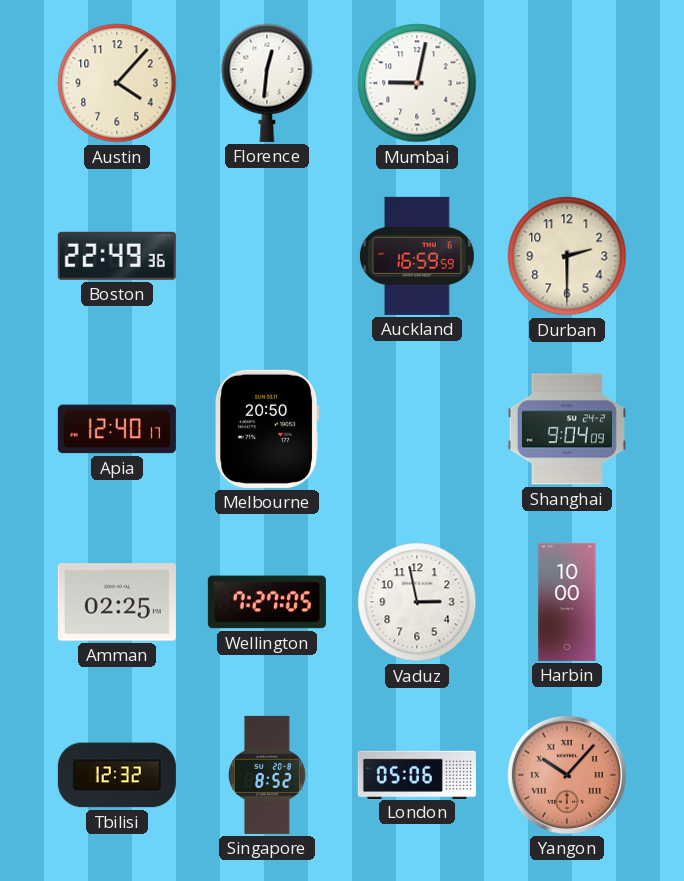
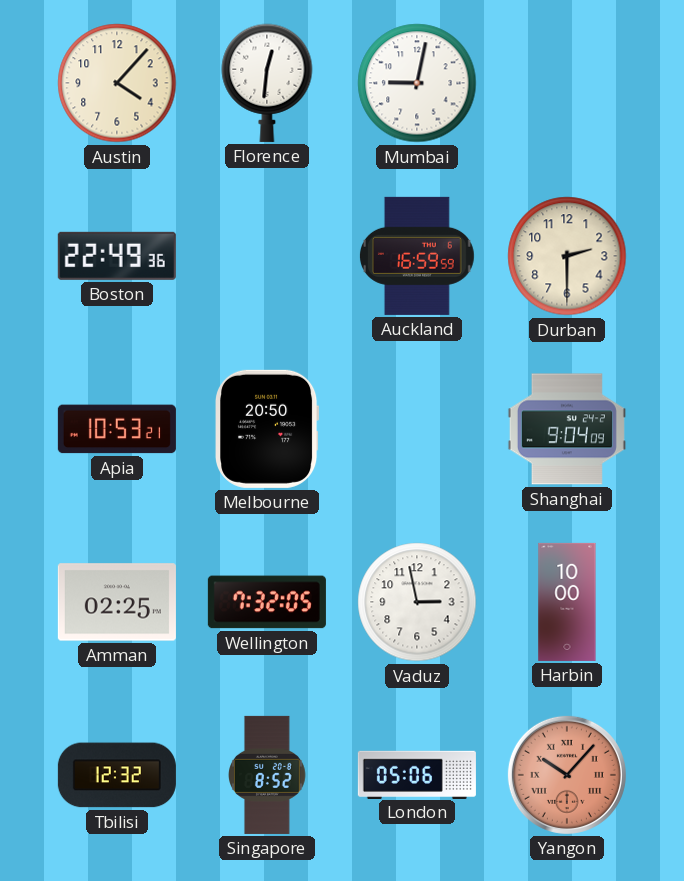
Apia: 12:40 -> 10:53 (117, 429)
Wellington: 7:27 -> 7:32 (267, 602)
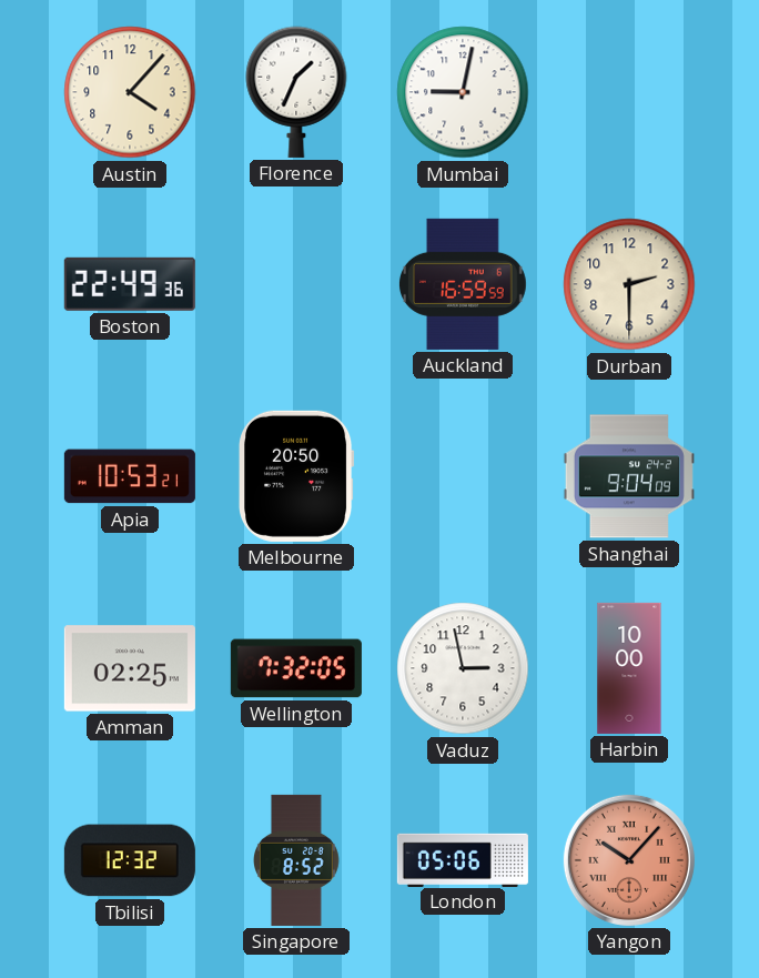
Florence: 12:31 -> 1:34 (296, 92)
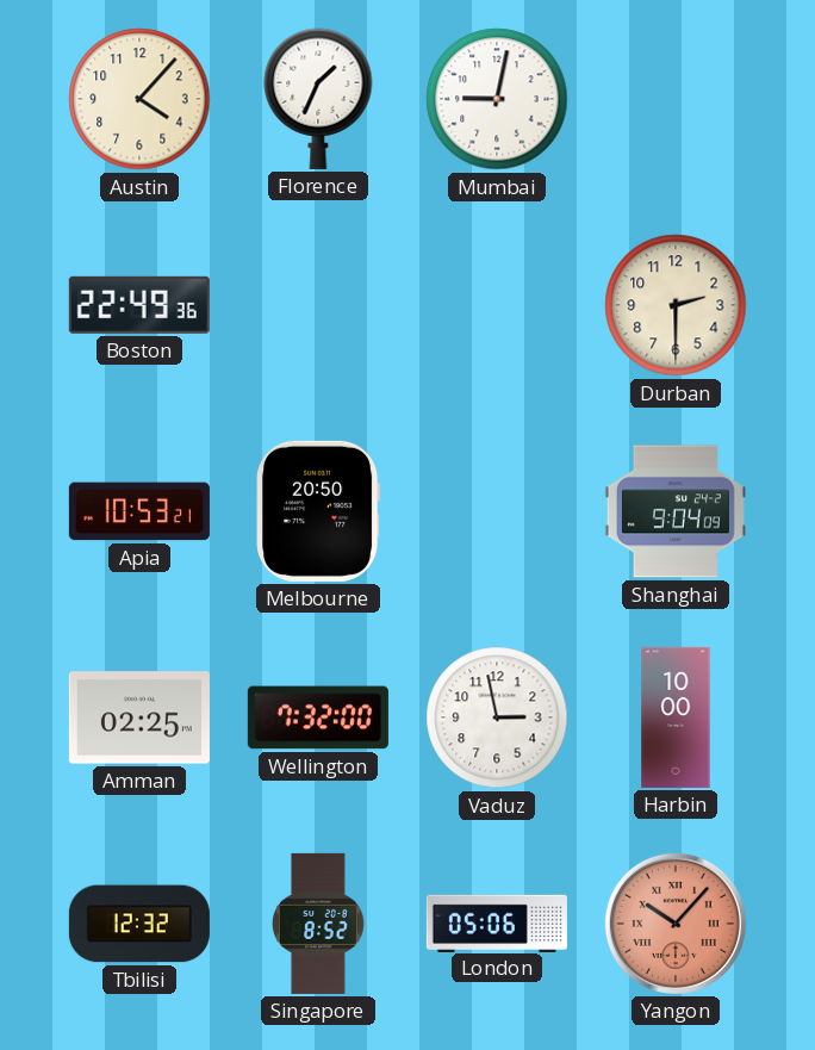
Auckland: 16:59 -> none (463, 284)
Wellington: 7:32:05 -> 7:32:00 (318, 717)
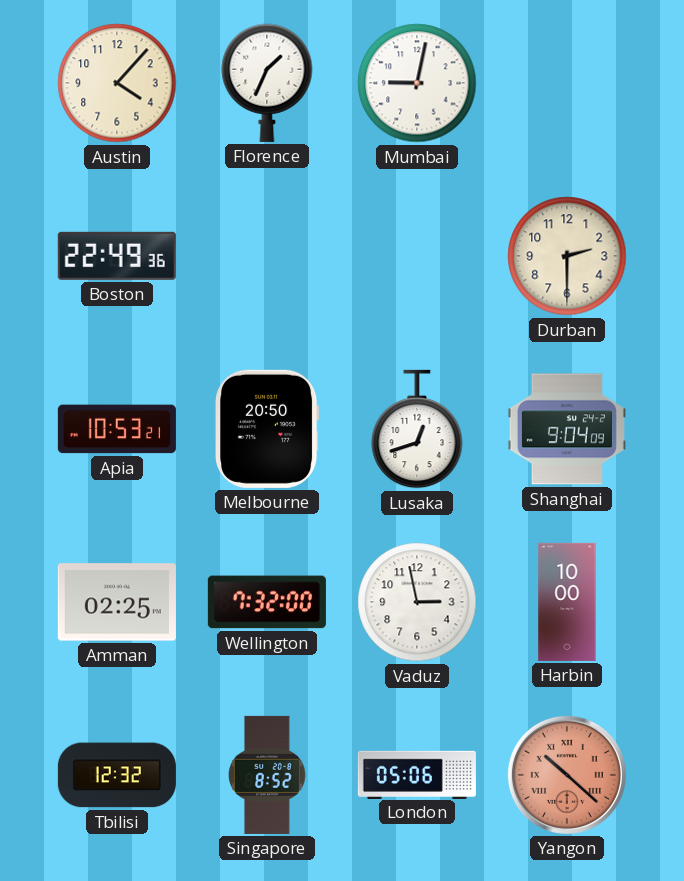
Lusaka: none -> 12:42 (417, 429)
Yangon: 10:07 -> 10:22 (567, 775)
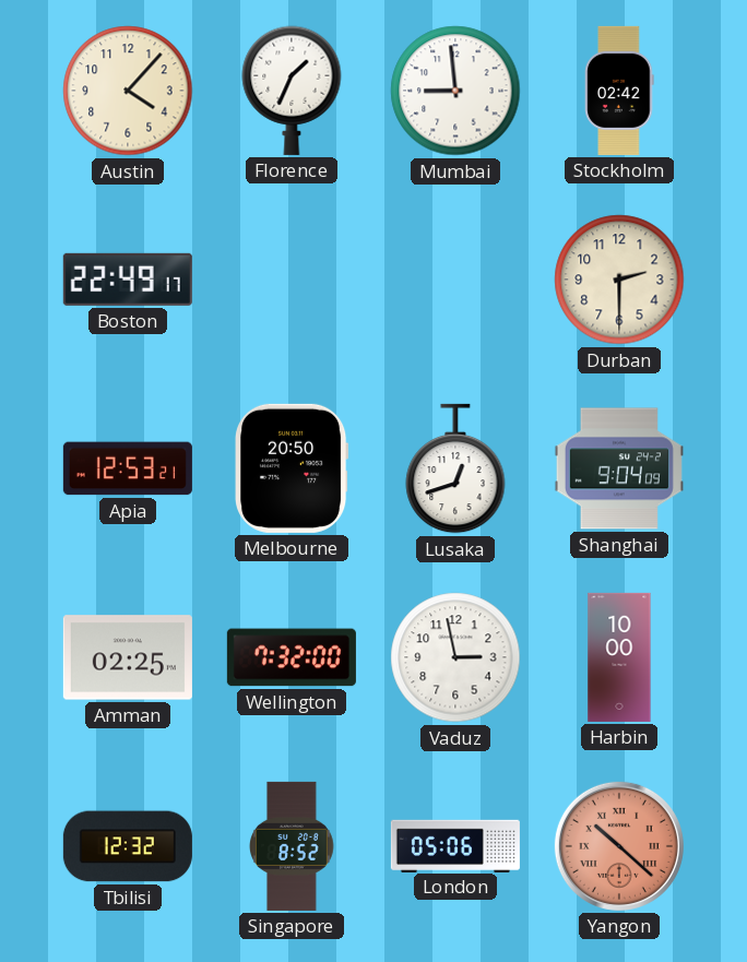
Mumbai: 9:02 -> 8:59 (455, 91)
Stockholm: none -> 02:42 (619, 91)
Boston: 22:49:36 -> 22:49:17 (128, 280)
Apia: 10:53 -> 12:53 (128, 468)
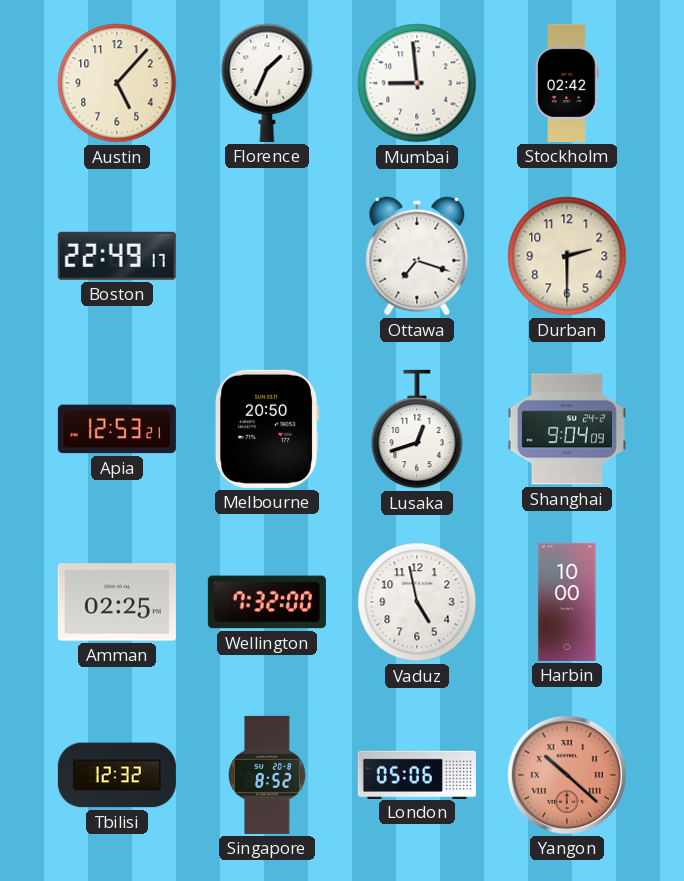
Austin: 4:07 -> 5:07 (117, 83)
Ottawa: none -> 7:18 (417, 256)
Vaduz: 2:58 -> 4:58 (417, 602)
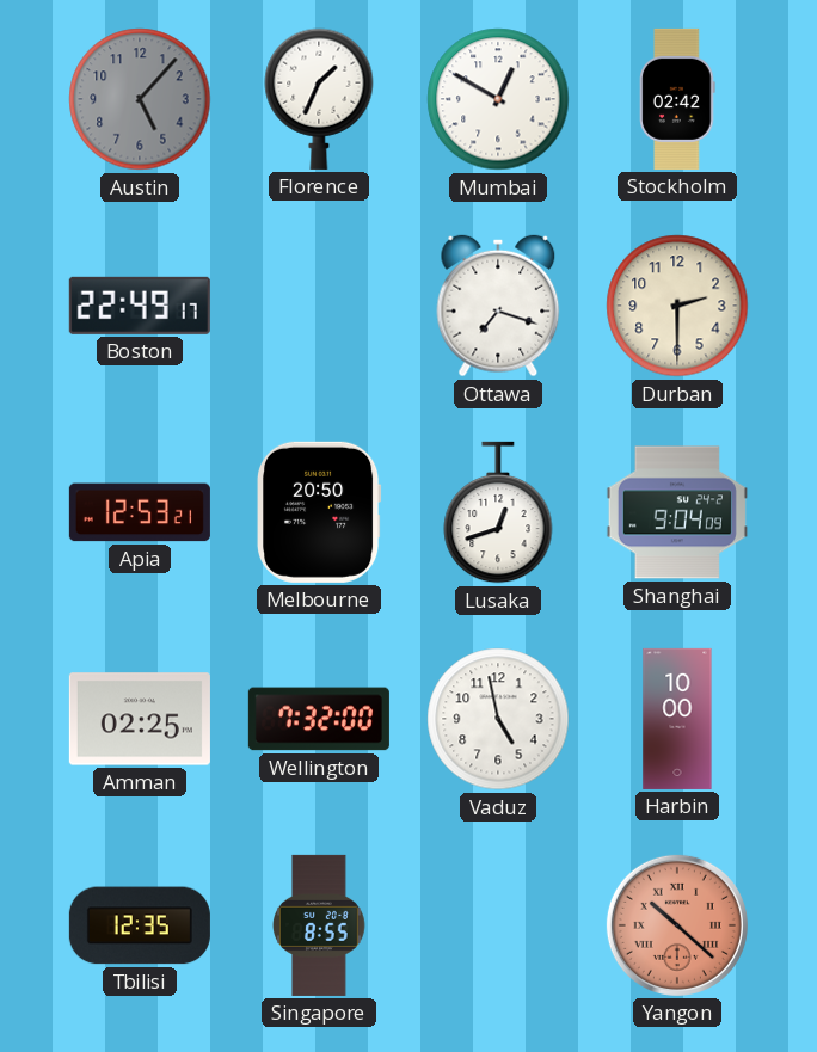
Austin dial: cream -> grey (140, 99)
Mumbai: 8:59 -> 12:50 (498, 99)
Tbilisi: 12:32 -> 12:35 (140, 925)
Singapore: 8:52 -> 8:55 (320, 925)
London: 05:06 -> none (417, 774)
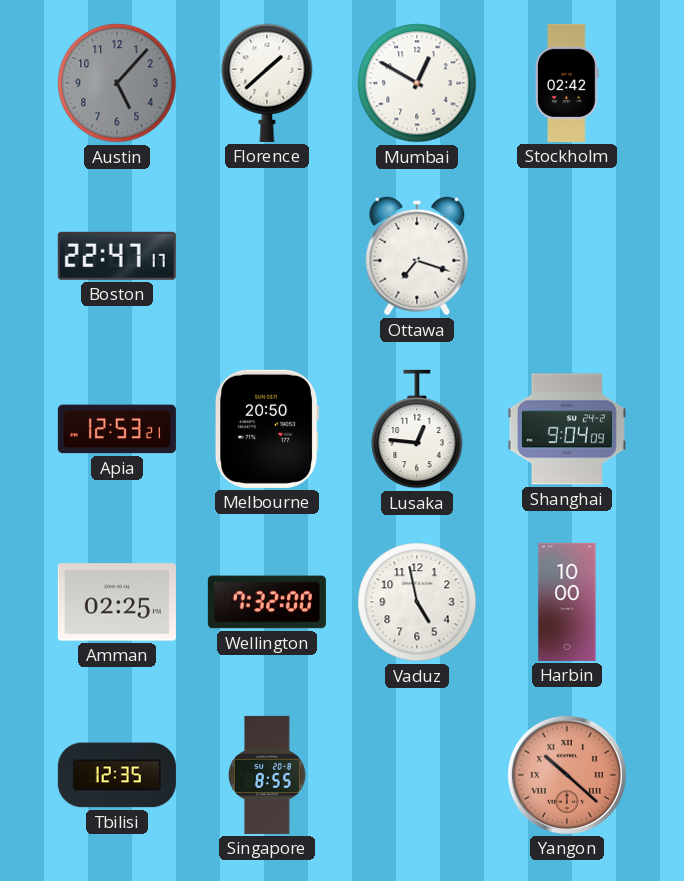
Florence: 1:34 -> 1:38 (267, 83)
Boston: 22:49 -> 22:47 (117, 256)
Durban: 2:30 -> none (677, 306)
Lusaka: 12:42 -> 12:46 (417, 429)
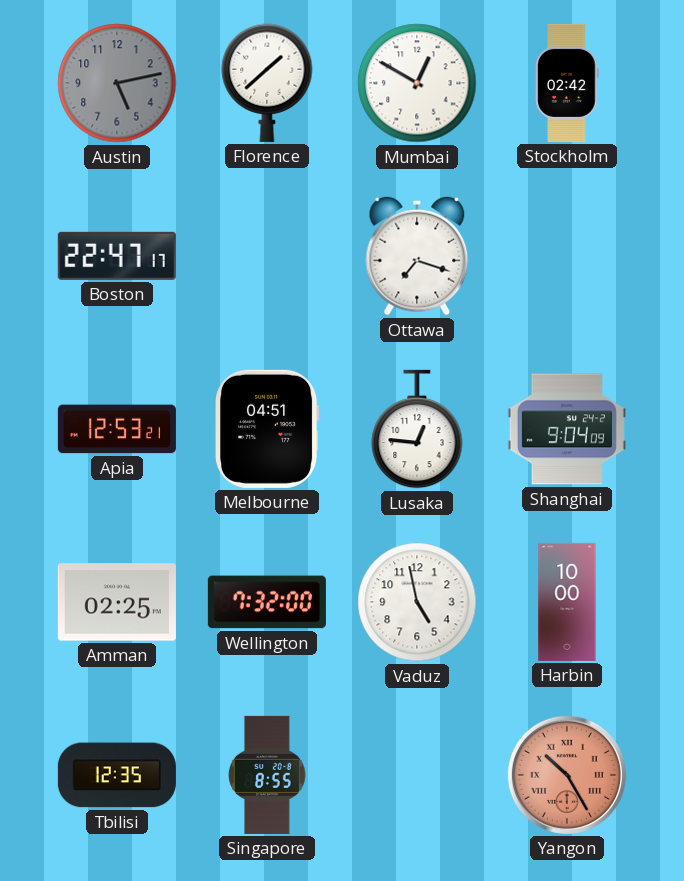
Austin: 5:07 -> 5:13 (117, 83)
Melbourne: 20:50 -> 04:51 (267, 429)
Yangon: 10:22 -> 10:25 (567, 775)
